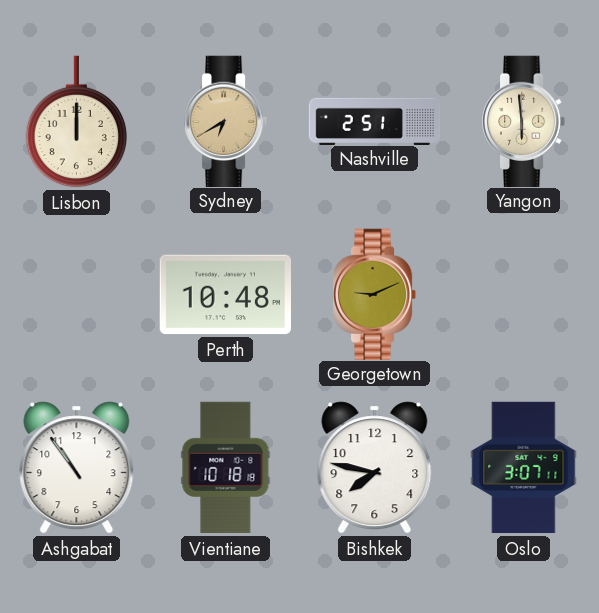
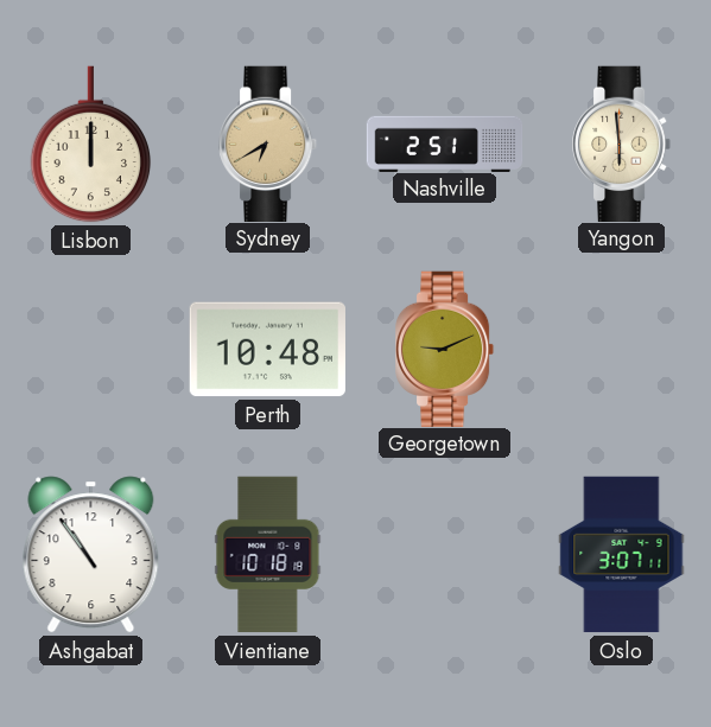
Bishkek: 7:47 -> none (375, 468)
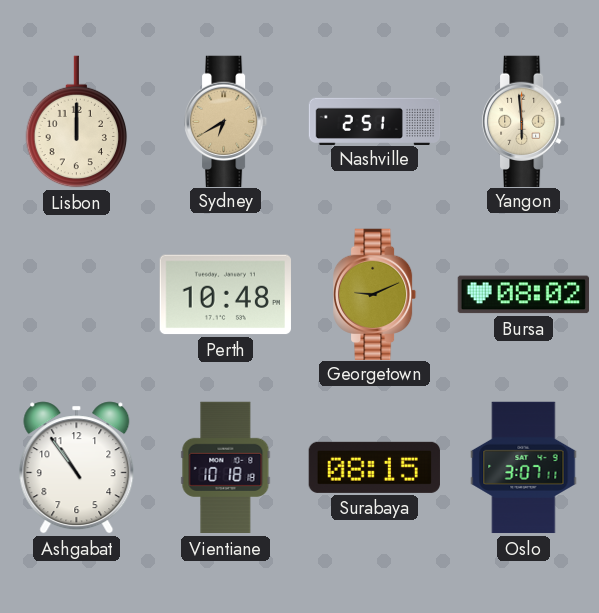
Bursa: none -> 08:02 (523, 295)
Surabaya: none -> 08:15 (374, 467)
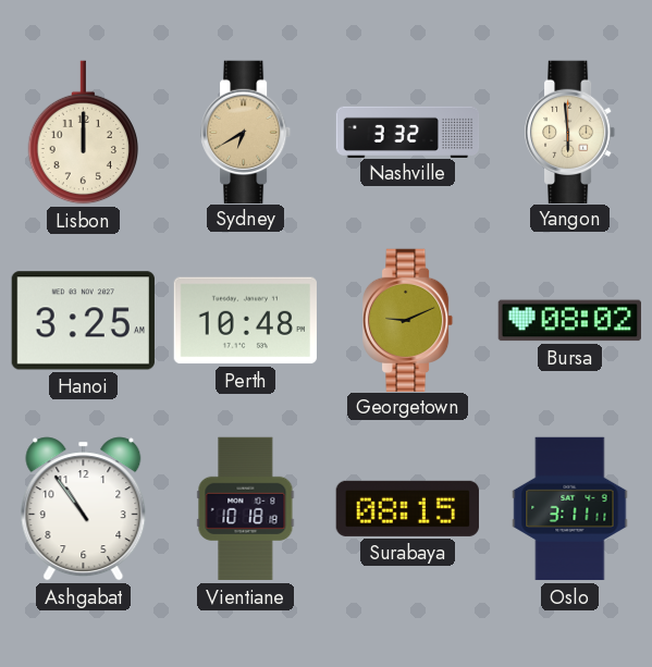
Nashville: 2:51 -> 3:32 (408, 132)
Hanoi: none -> 3:25 (83, 321)
Oslo: 3:07 -> 3:11 (570, 509)
